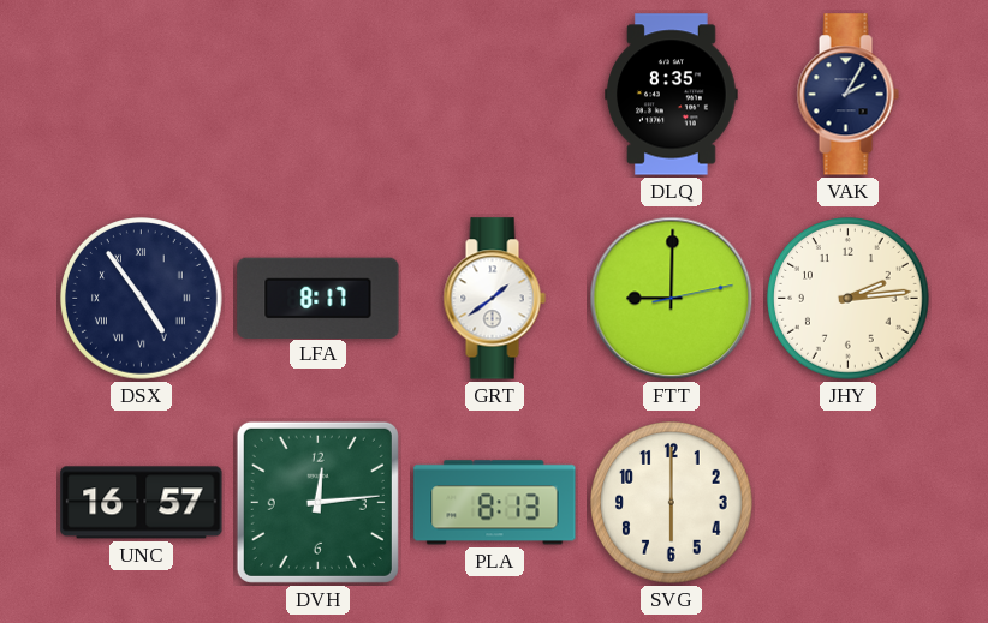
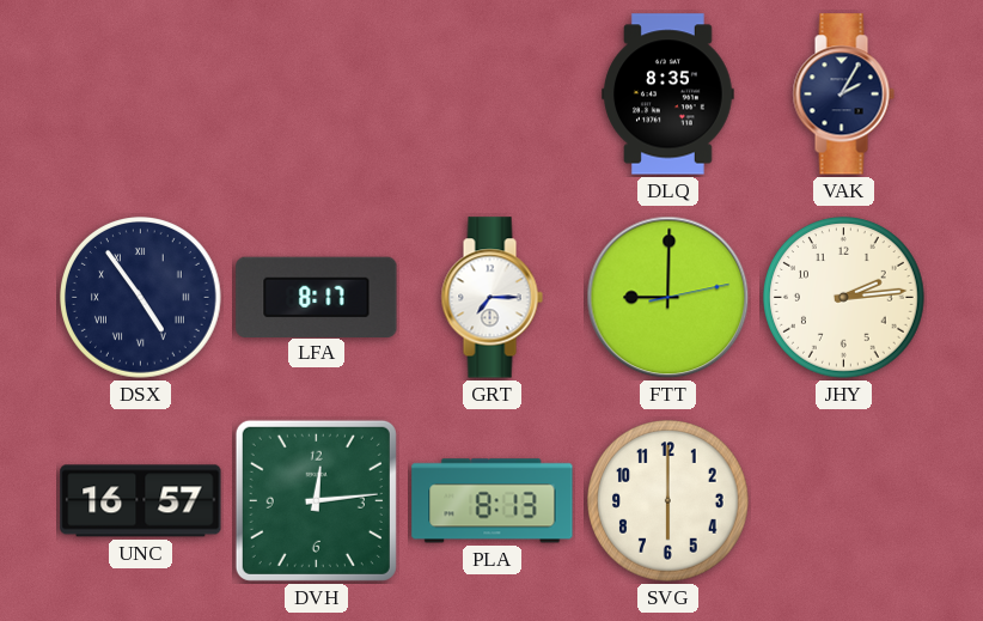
GRT: 1:39 -> 7:15 (491, 298)
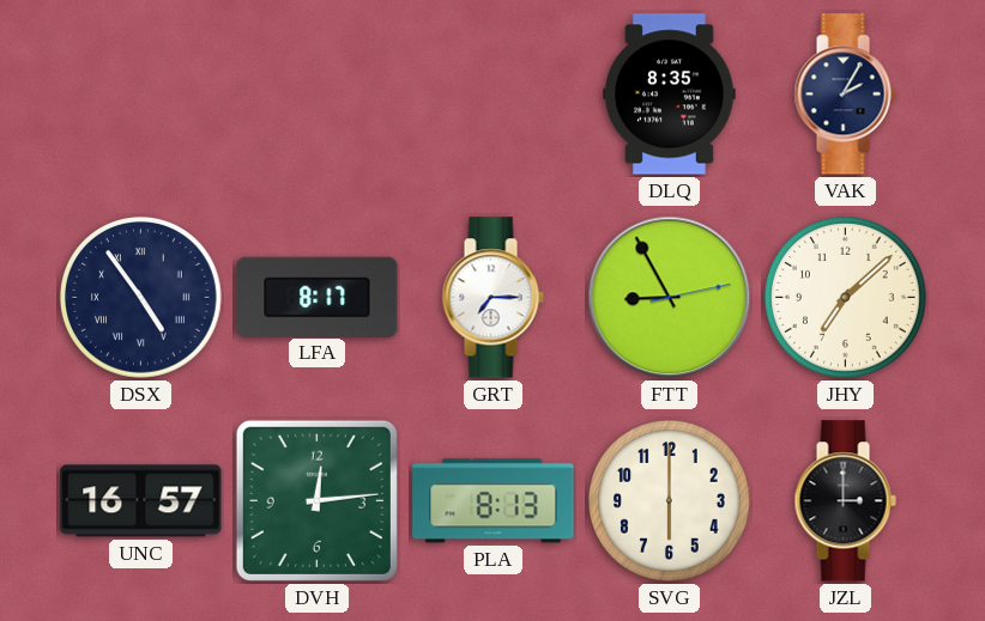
FTT: 9:00 -> 8:55 (670, 298)
JHY: 2:14 -> 7:08 (846, 298)
JZL: none -> 3:00 (845, 501)
